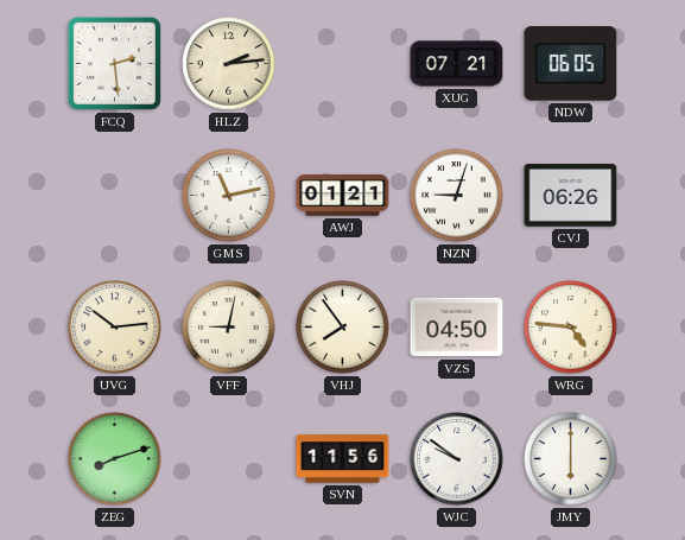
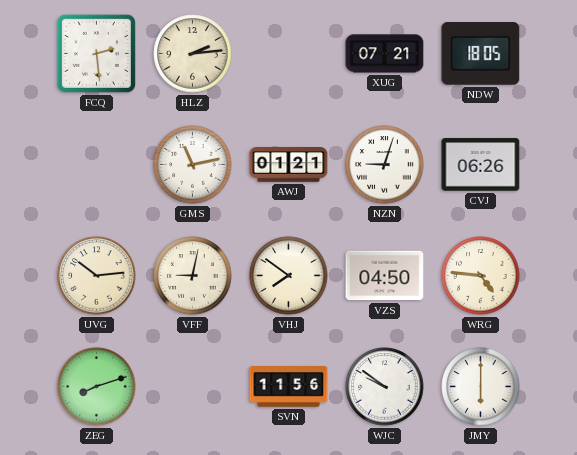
NDW: 06:05 -> 18:05 (481, 54)
VHJ: 7:54 -> 7:51 (289, 276)
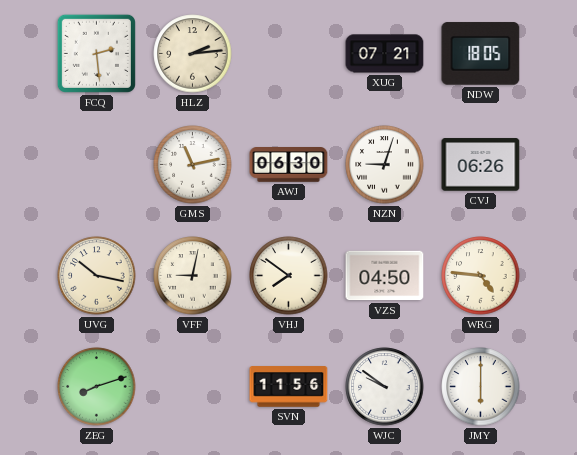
AWJ: 01:21 -> 06:30 (289, 165)
UVG: 10:14 -> 10:17 (97, 276)
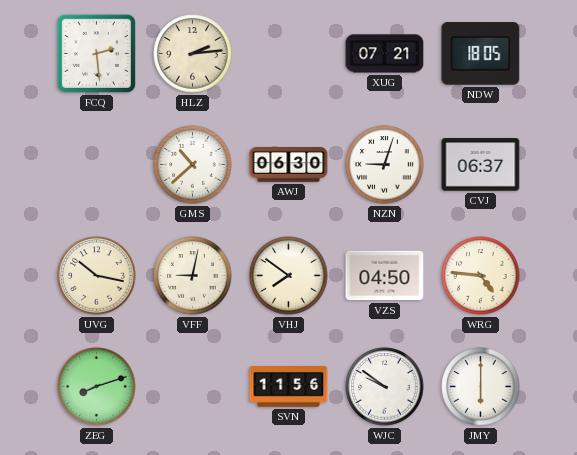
GMS: 11:13 -> 10:38 (193, 165)
CVJ: 06:26 -> 06:37 (481, 165)
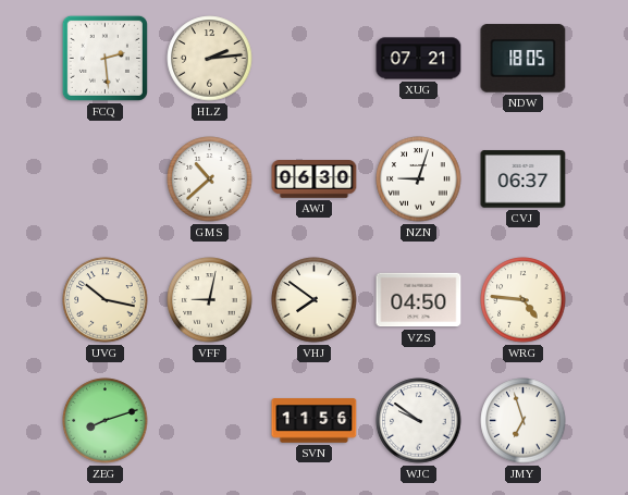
JMY: 6:00 -> 6:57 (524, 421)
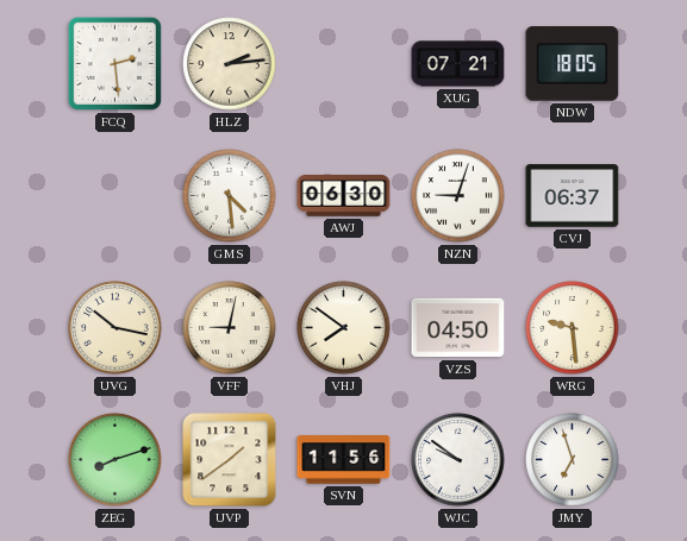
GMS: 10:38 -> 4:29 (230, 196)
WRG: 4:46 -> 9:29 (573, 328)
UVP: none -> 1:39 (230, 460)
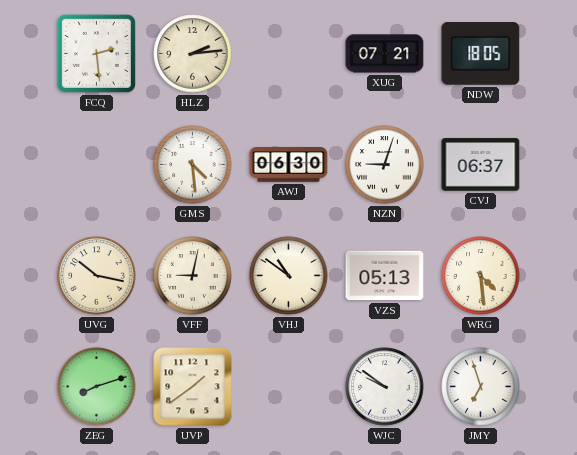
VHJ: 7:51 -> 10:51 (289, 276)
VZS: 04:50 -> 05:13 (385, 276)
WRG: 9:29 -> 4:29 (481, 276)
SVN: 11:56 -> none (344, 460)
